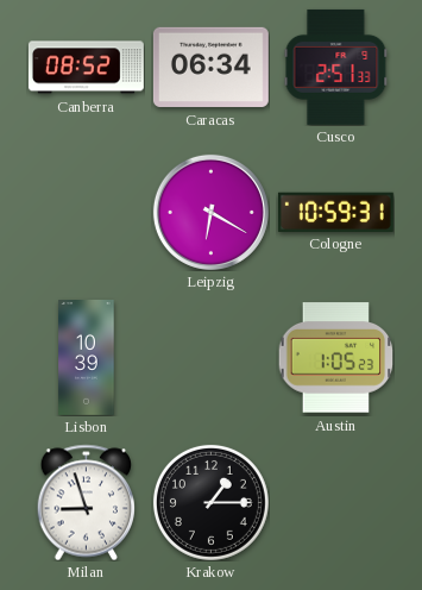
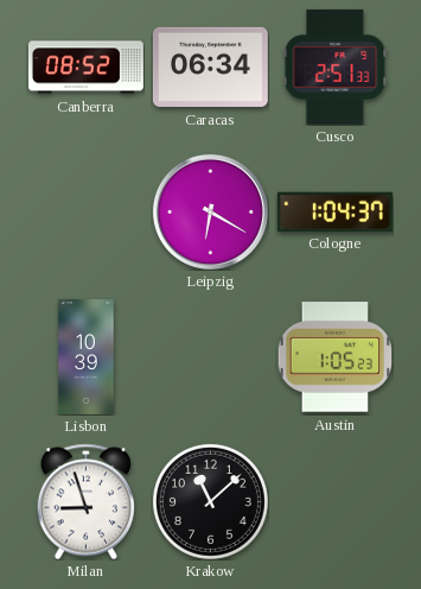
Cologne: 10:59 -> 1:04 (334, 211)
Krakow: 1:15 -> 11:08 (210, 501)
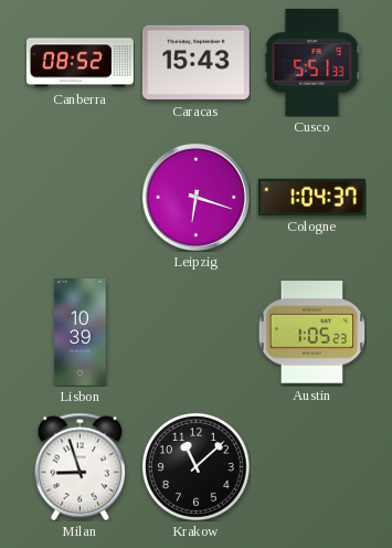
Caracas: 06:34 -> 15:43 (195, 62)
Cusco: 2:51 -> 5:51 (312, 62)
Leipzig: 6:20 -> 6:18 (195, 197)
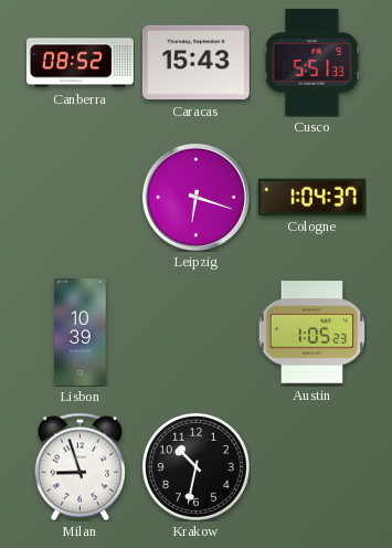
Krakow: 11:08 -> 10:32 (195, 466)
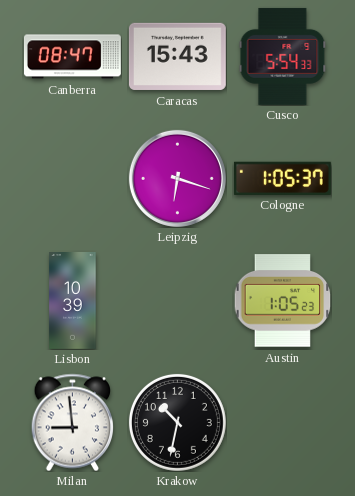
Canberra: 08:52 -> 08:47 (72, 57)
Cusco: 5:51 -> 5:54 (283, 56)
Cologne: 1:04 -> 1:05 (282, 178)
Milan: 8:57 -> 8:59 (72, 422)
